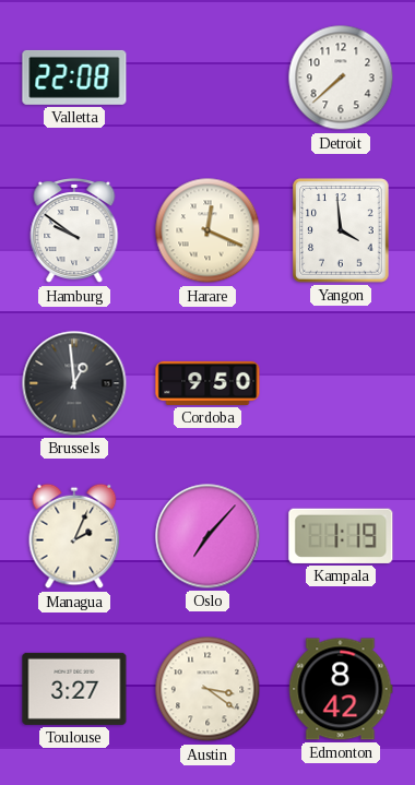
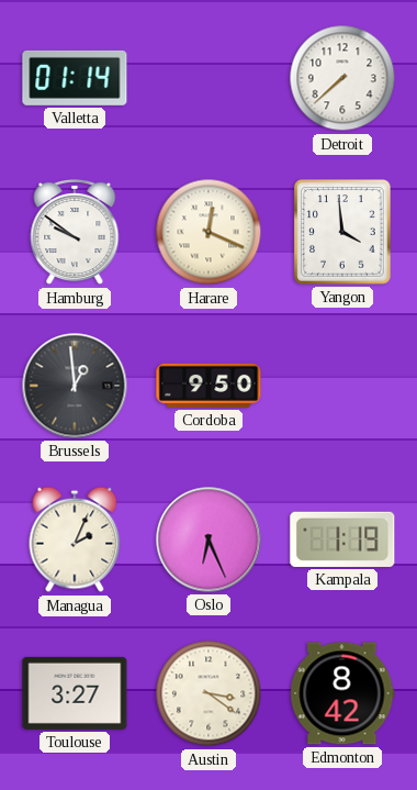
Valletta: 22:08 -> 01:14 (75, 78)
Oslo: 7:07 -> 6:26 (208, 539)
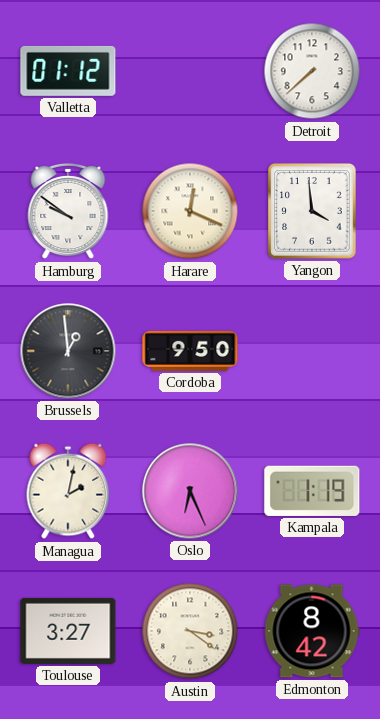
Valletta: 01:14 -> 01:12 (68, 71)
Managua: 2:04 -> 2:02 (68, 491)
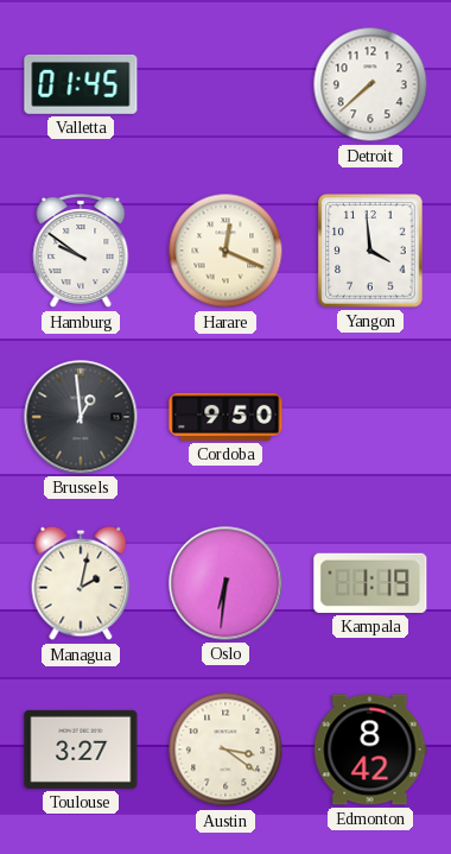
Valletta: 01:12 -> 01:45 (81, 84)
Oslo: 6:26 -> 6:31 (225, 583)
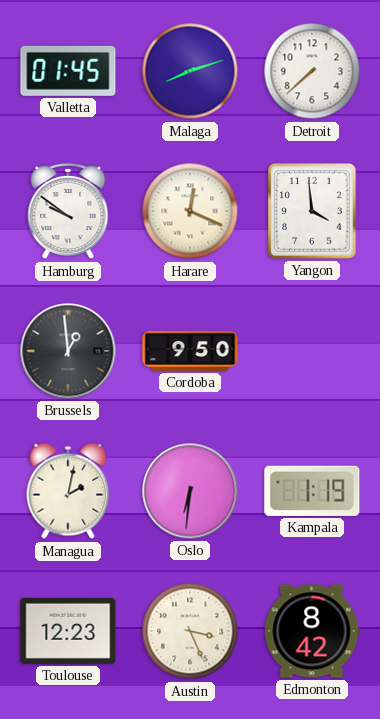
Malaga: none -> 8:12 (190, 71)
Toulouse: 3:27 -> 12:23 (68, 631)
Austin: 3:21 -> 3:26 (190, 631)
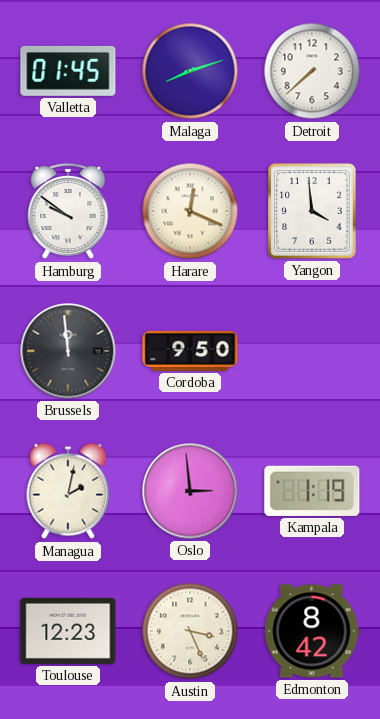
Brussels: 12:59 -> 11:59 (68, 351)
Oslo: 6:31 -> 2:59 (190, 491)
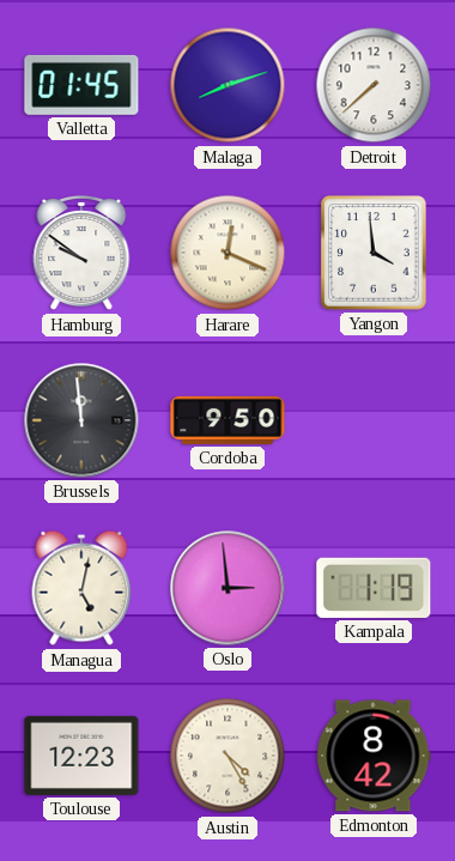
Managua: 2:02 -> 5:02 (81, 588)
Austin: 3:26 -> 4:25 (227, 756)
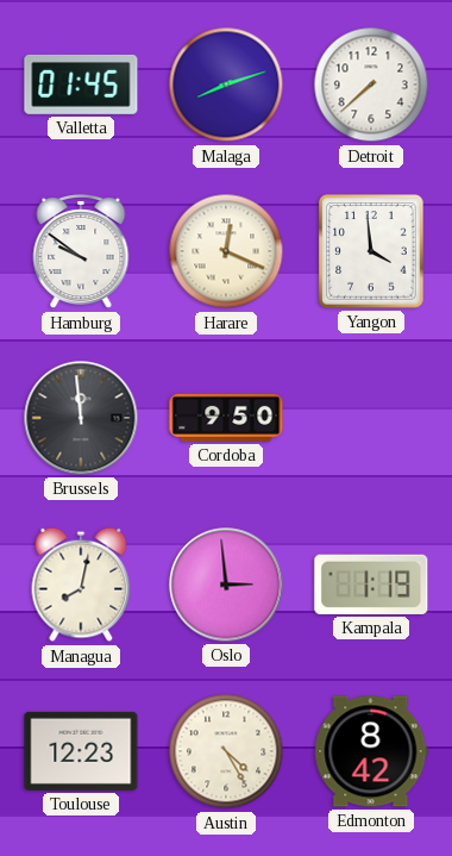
Managua: 5:02 -> 8:02 (81, 585)
